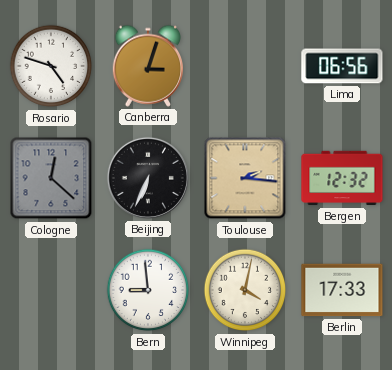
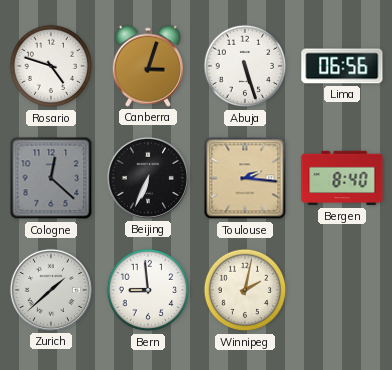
Abuja: none -> 5:27 (245, 66)
Bergen: 12:32 -> 8:40 (342, 178)
Zurich: none -> 1:38 (51, 290)
Winnipeg: 4:02 -> 2:02 (245, 290)
Berlin: 17:33 -> none (342, 290)
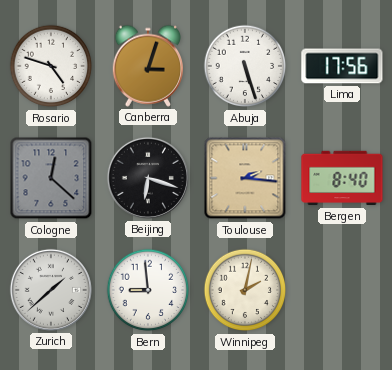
Lima: 06:56 -> 17:56 (342, 66)
Beijing: 6:34 -> 6:18 (148, 178)
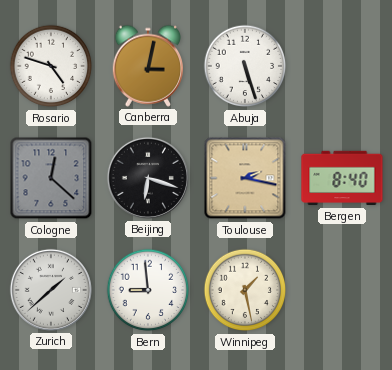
Canberra: 3:03 -> 3:02 (147, 66)
Lima: 17:56 -> none (342, 66)
Toulouse: 2:16 -> 2:17 (245, 178)
Winnipeg: 2:02 -> 1:28 (245, 290)
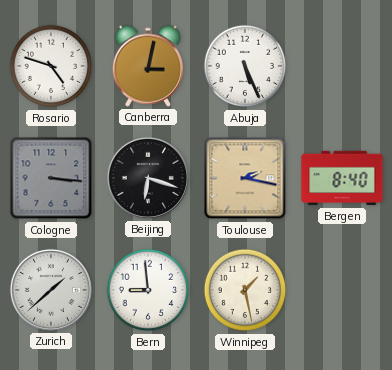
Abuja: 5:27 -> 5:26 (245, 66)
Cologne: 12:22 -> 3:16 (51, 178)
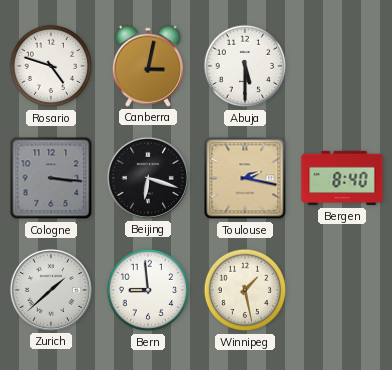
Abuja: 5:26 -> 5:30 (245, 66)
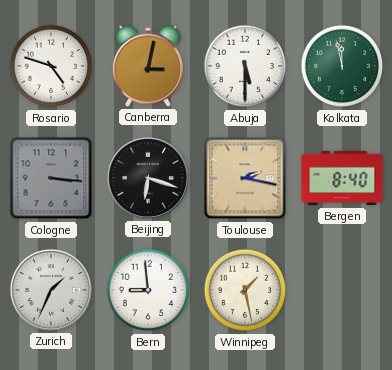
Kolkata: none -> 11:58 (342, 66)
Zurich: 1:38 -> 1:34 (51, 290)
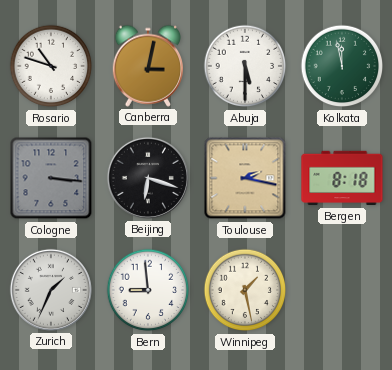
Rosario: 4:48 -> 10:48 (51, 66)
Bergen: 8:40 -> 8:18 (342, 178)
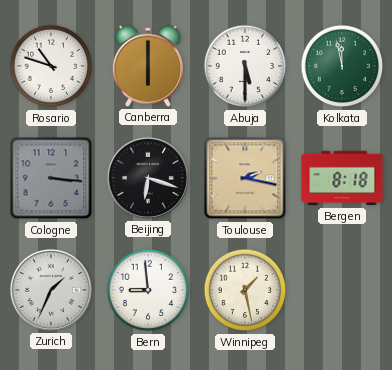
Canberra: 3:02 -> 6:00 (147, 66)
